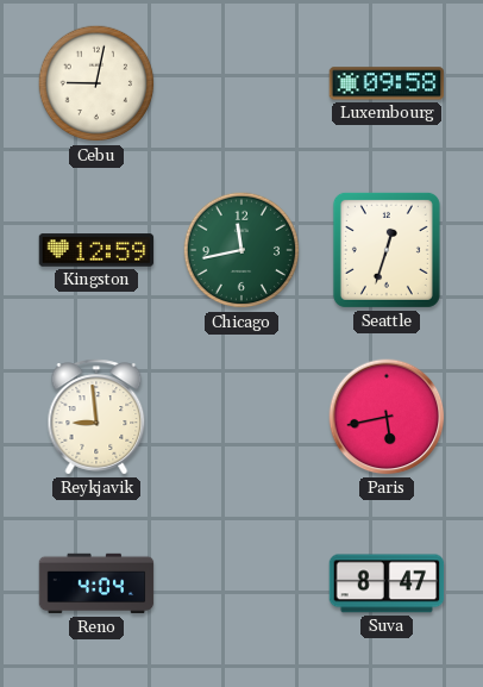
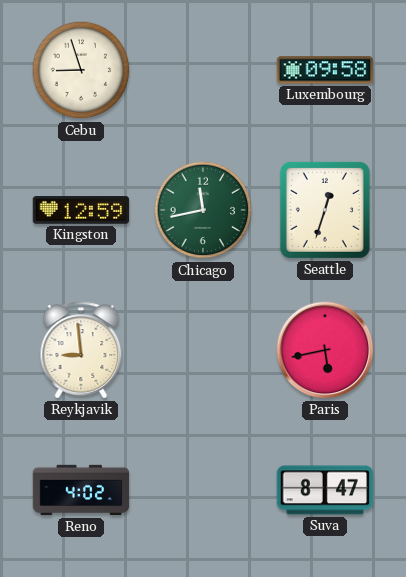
Cebu: 9:02 -> 8:57 (81, 70)
Reno: 4:04 -> 4:02 (81, 490)
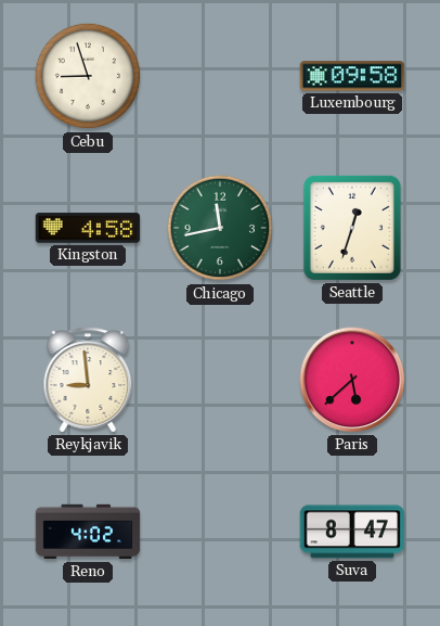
Kingston: 12:59 -> 4:58 (88, 228)
Paris: 5:43 -> 5:38 (352, 380)
